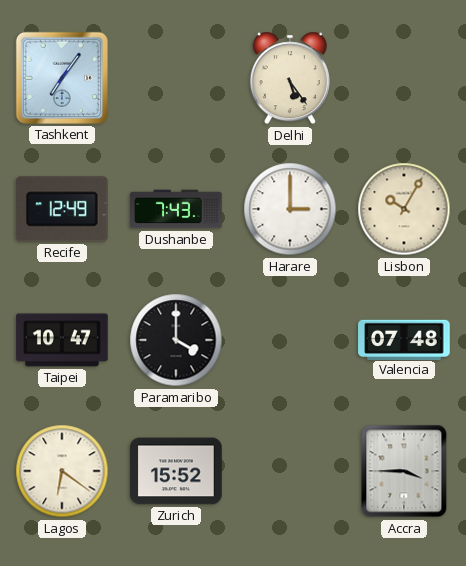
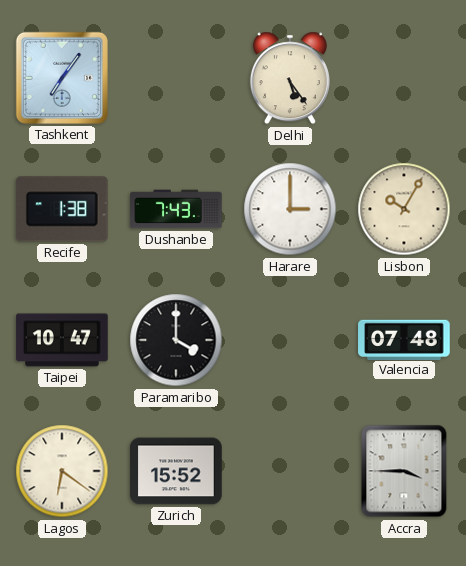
Recife: 12:49 -> 1:38 (62, 209)
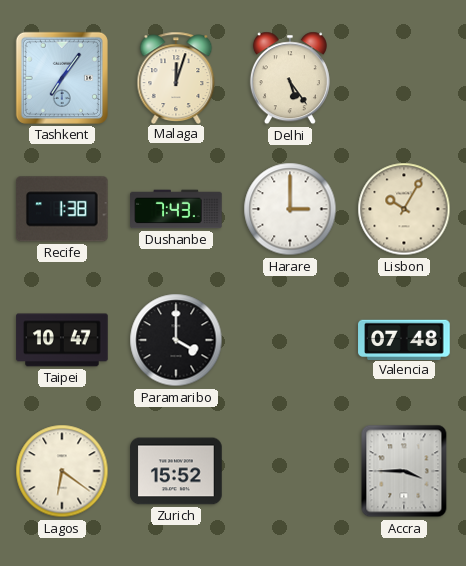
Malaga: none -> 12:03 (176, 77)
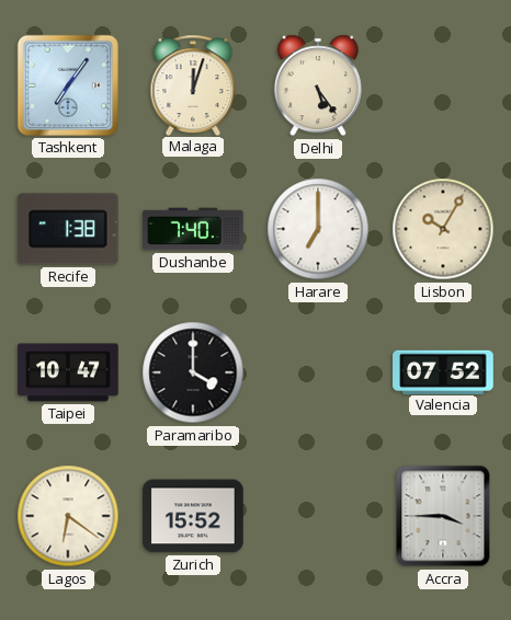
Dushanbe: 7:43 -> 7:40 (193, 229)
Harare: 3:00 -> 7:00 (318, 229)
Valencia: 07:48 -> 07:52 (443, 371)
